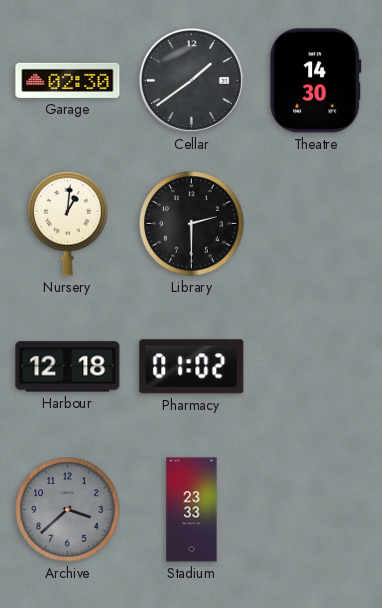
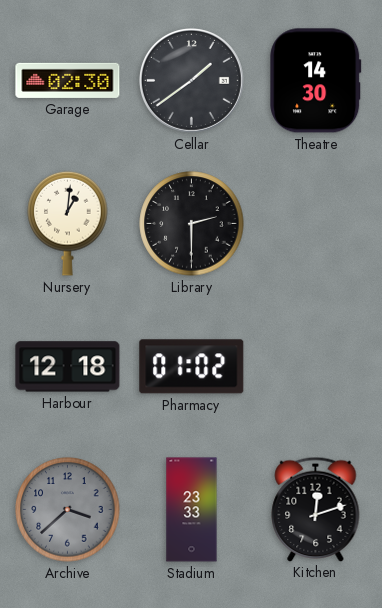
Kitchen: none -> 12:12 (316, 509)
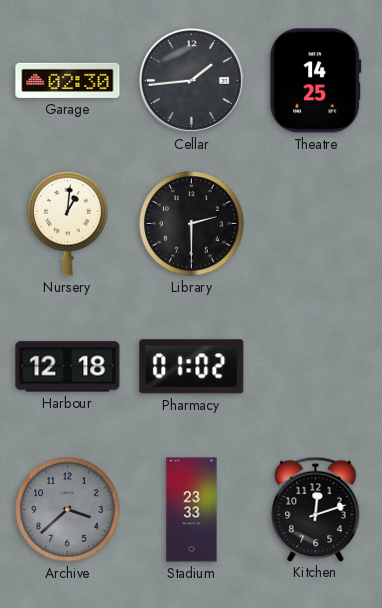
Cellar: 1:39 -> 1:44 (191, 80)
Theatre: 14:30 -> 14:25 (316, 81)
